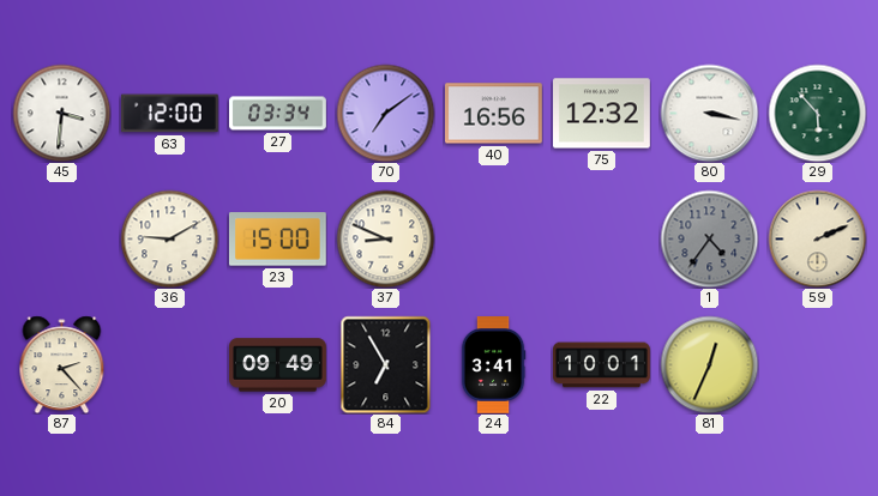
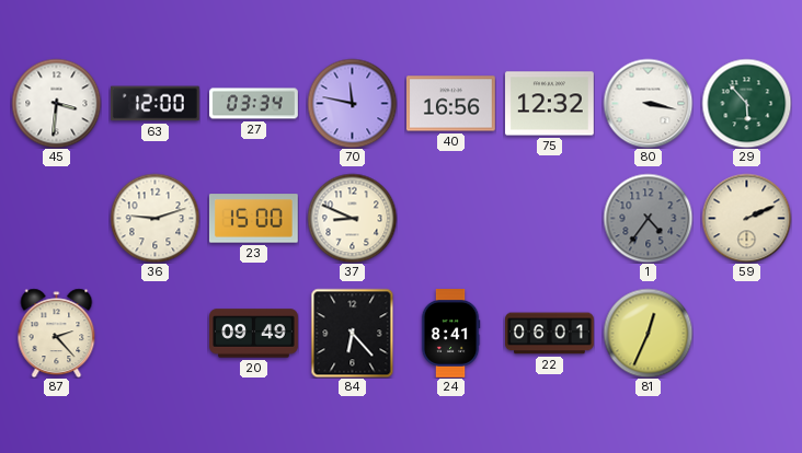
70: 7:09 -> 11:47 (352, 103)
36: 9:10 -> 9:12 (154, 218)
84: 6:55 -> 6:23 (353, 333)
24: 3:41 -> 8:41 (450, 334)
22: 10:01 -> 06:01 (550, 334)
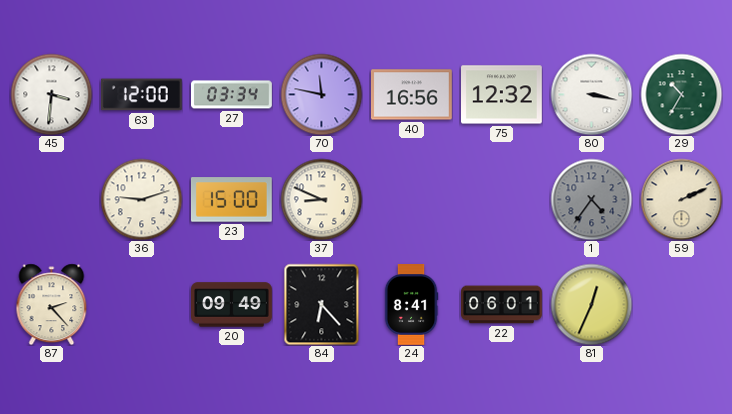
29: 5:53 -> 10:35 (681, 94)
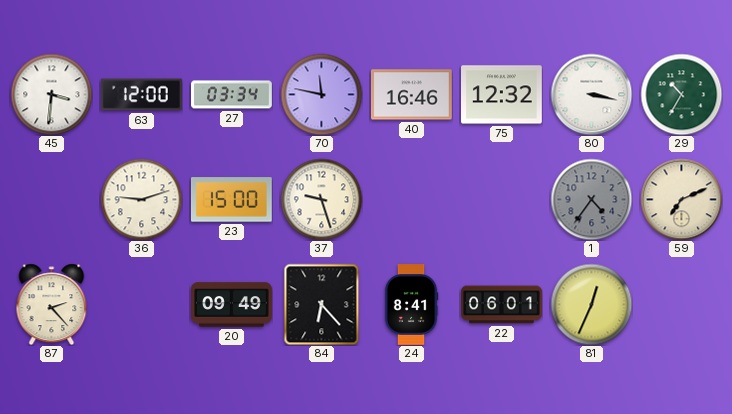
40: 16:56 -> 16:46 (412, 95)
37: 8:49 -> 9:27 (321, 199)
59: 2:11 -> 7:11 (681, 199)
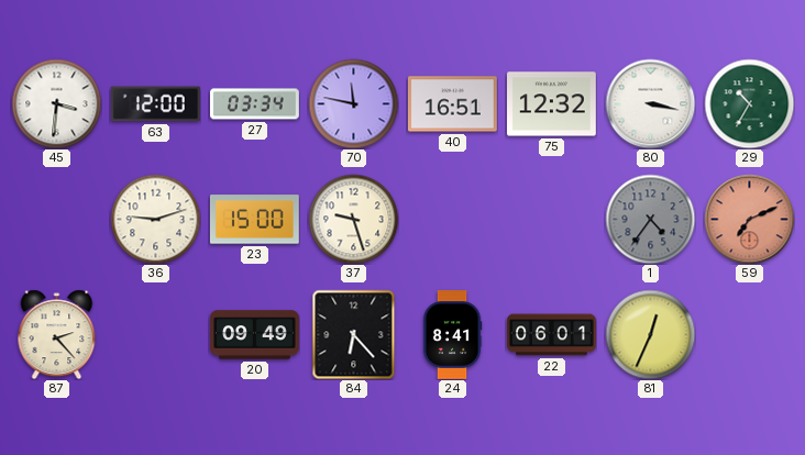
40: 16:46 -> 16:51 (453, 104)
59 dial: cream -> salmon (749, 219)
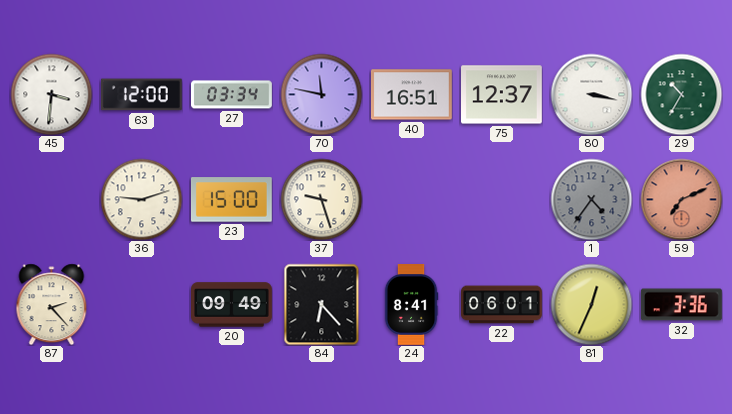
75: 12:32 -> 12:37 (502, 95)
32: none -> 3:36 (681, 305)
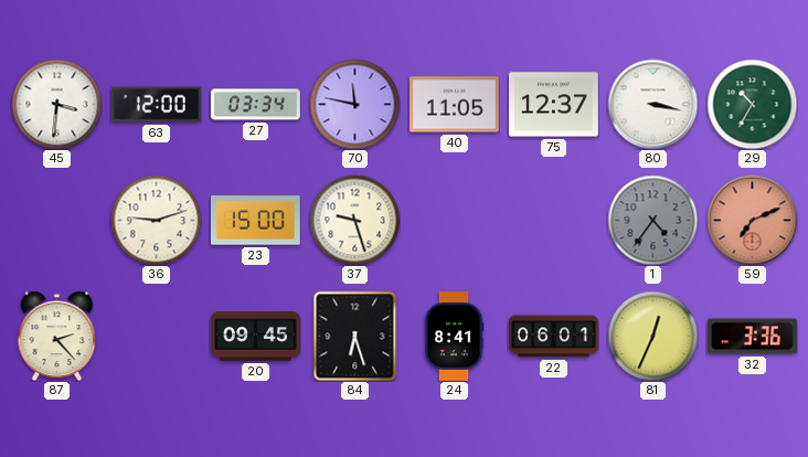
40: 16:51 -> 11:05 (455, 105)
20: 09:49 -> 09:45 (256, 337)
84: 6:23 -> 6:27 (355, 336)
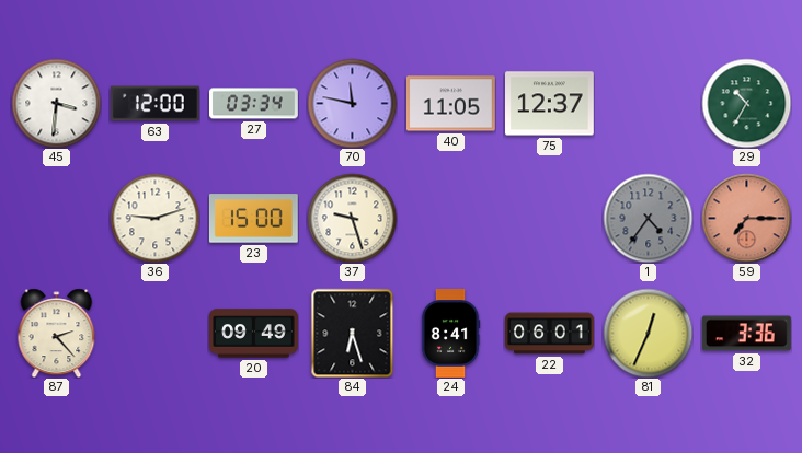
80: 3:17 -> none (652, 104)
59: 7:11 -> 7:15 (746, 218)
20: 09:45 -> 09:49 (254, 334)
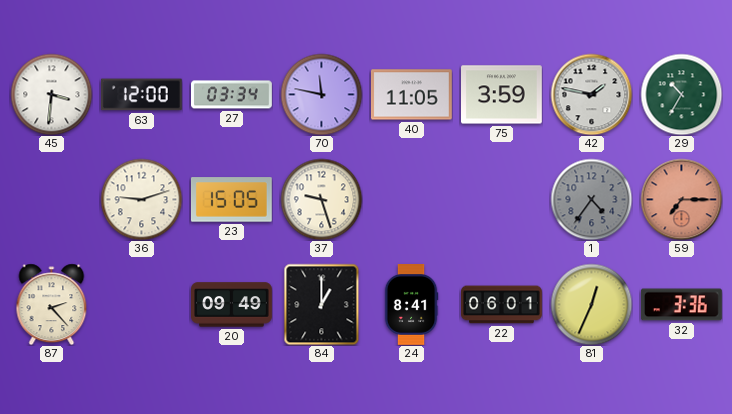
75: 12:37 -> 3:59 (502, 95)
42: none -> 1:47 (591, 94)
23: 15:00 -> 15:05 (231, 200)
84: 6:27 -> 1:00 (322, 304)
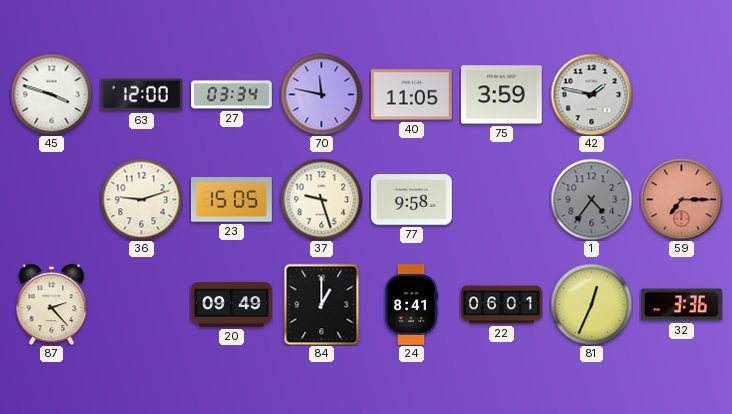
45: 3:31 -> 3:48 (51, 94)
29: 10:35 -> none (681, 94)
77: none -> 9:58 (412, 200)
